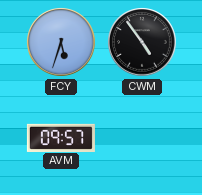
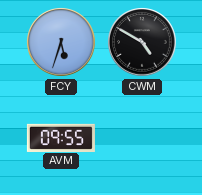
CWM: 4:54 -> 4:50 (143, 43)
AVM: 09:57 -> 09:55 (61, 137)
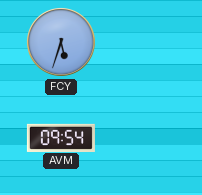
CWM: 4:50 -> none (143, 43)
AVM: 09:55 -> 09:54 (61, 137)
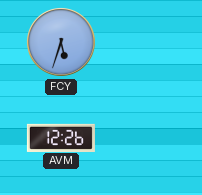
AVM: 09:54 -> 12:26 (61, 137)
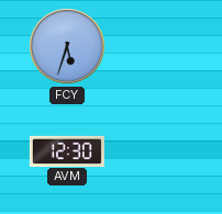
AVM: 12:26 -> 12:30 (67, 150)
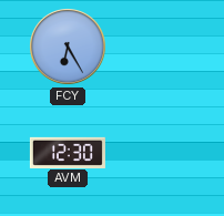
FCY: 5:33 -> 6:25 (69, 48)
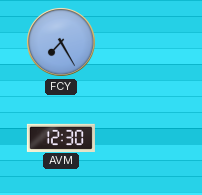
FCY: 6:25 -> 7:25 (62, 43)
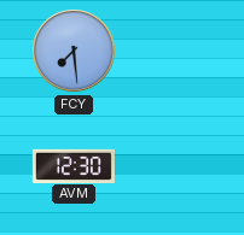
FCY: 7:25 -> 7:29 (75, 52)
